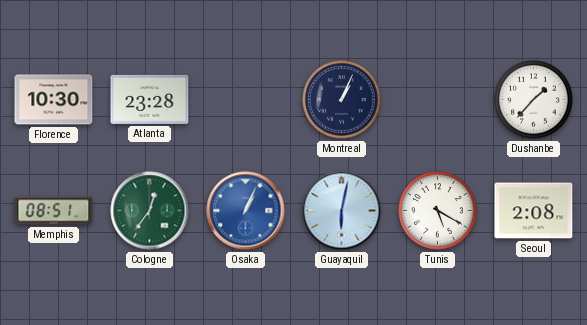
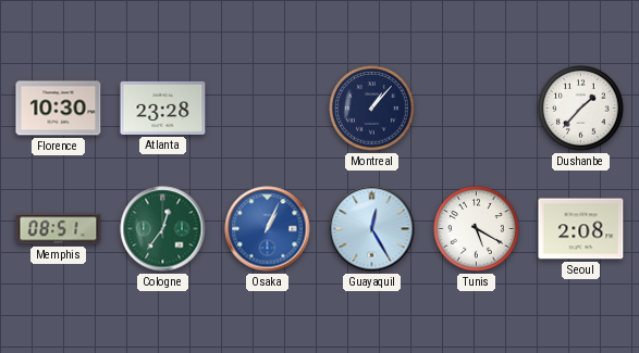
Montreal: 1:04 -> 1:07 (372, 109)
Guayaquil: 6:02 -> 12:25 (372, 229)
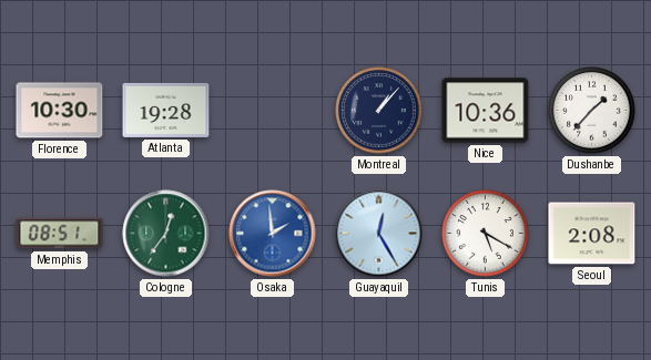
Atlanta: 23:28 -> 19:28 (166, 110)
Nice: none -> 10:36 (486, 111)
Osaka: 1:04 -> 1:59 (273, 234)
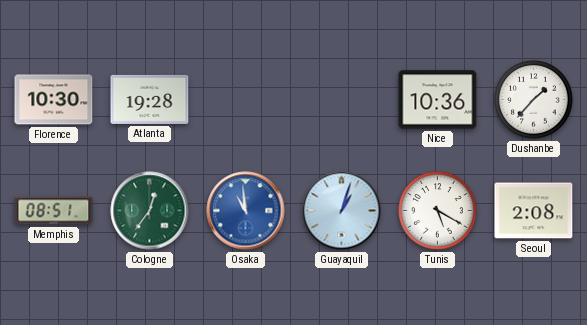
Montreal: 1:07 -> none (379, 111)
Osaka: 1:59 -> 10:59 (246, 211)
Guayaquil: 12:25 -> 1:03 (342, 211)
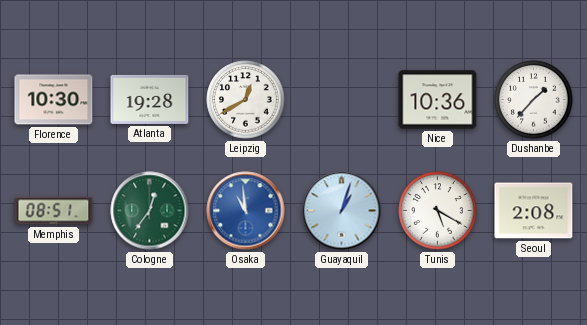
Leipzig: none -> 12:40 (246, 100)
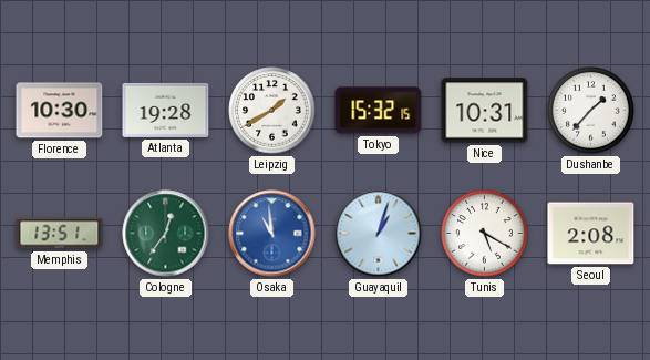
Leipzig: 12:40 -> 1:40 (272, 111)
Tokyo: none -> 15:32 (379, 111)
Nice: 10:36 -> 10:31 (485, 111)
Memphis: 08:51 -> 13:51 (60, 234)
